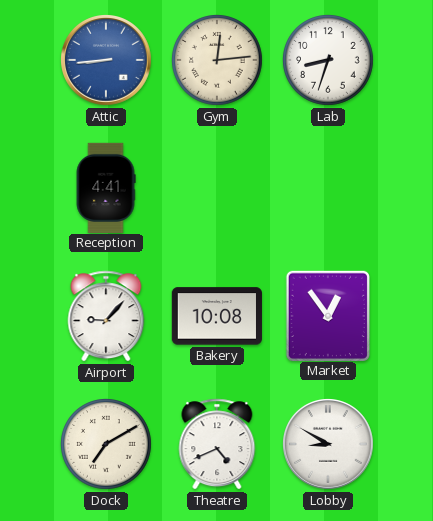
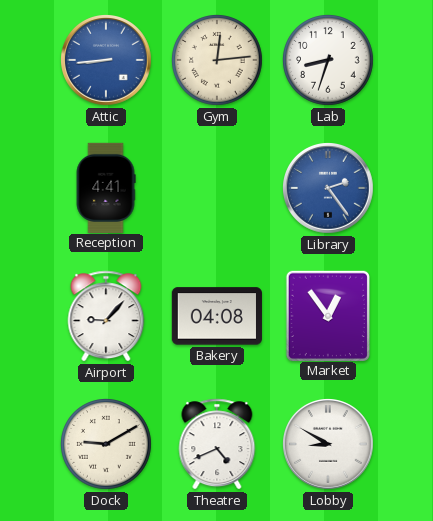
Library: none -> 2:24 (329, 189)
Bakery: 10:08 -> 04:08 (217, 316)
Dock: 7:10 -> 9:10 (106, 444)
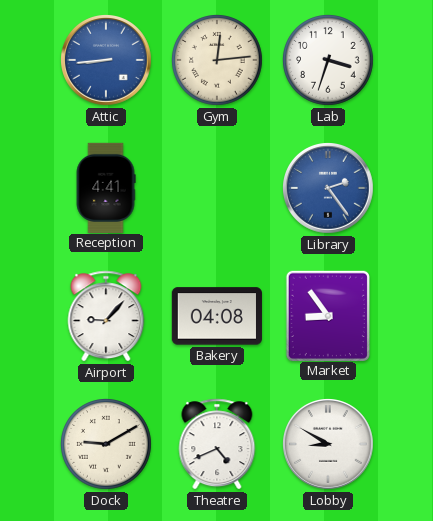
Lab: 8:33 -> 3:33 (328, 60)
Market: 12:54 -> 8:54 (327, 315)
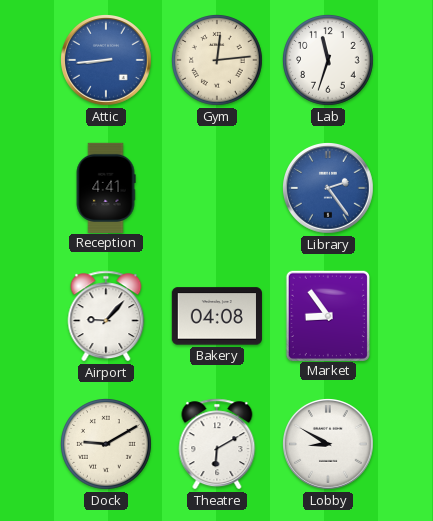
Lab: 3:33 -> 11:33 (328, 60)
Theatre: 4:41 -> 6:10 (217, 444)
